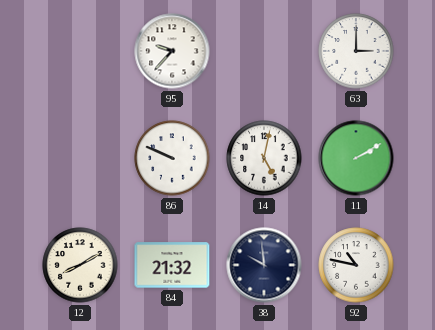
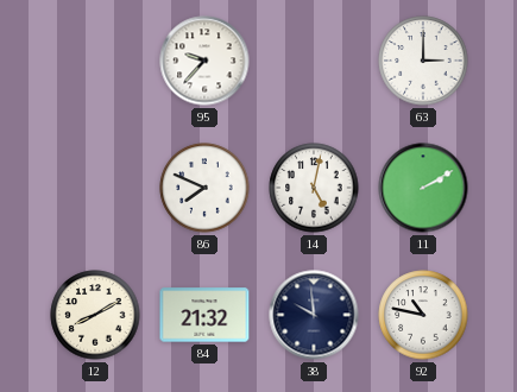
86: 9:49 -> 7:49 (204, 188)
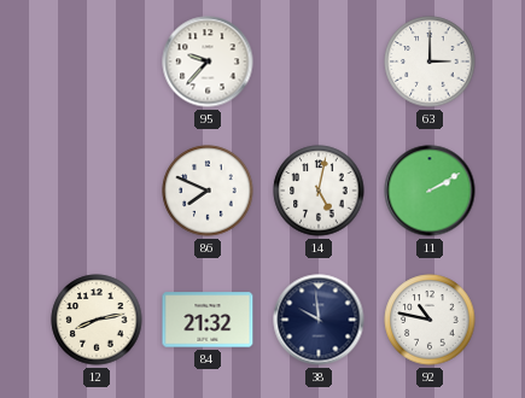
12: 8:10 -> 8:13 (97, 320)
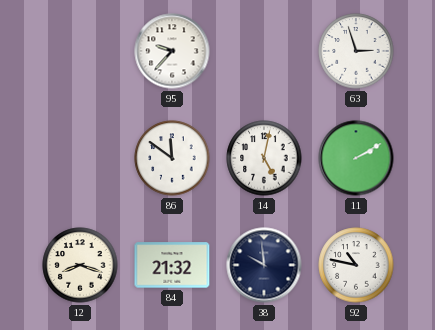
63: 3:00 -> 2:57 (356, 51)
86: 7:49 -> 11:51 (172, 158)
12: 8:13 -> 8:18 (80, 265)
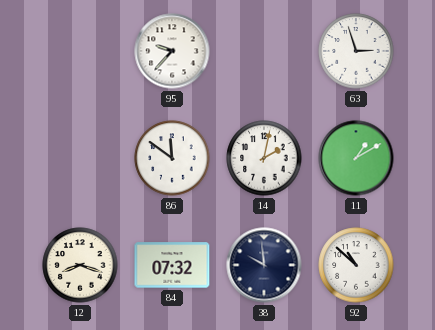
14: 5:02 -> 2:02 (264, 158)
11: 2:10 -> 1:10 (356, 158)
84: 21:32 -> 07:32 (172, 265)
92: 10:47 -> 10:52 (356, 265)
